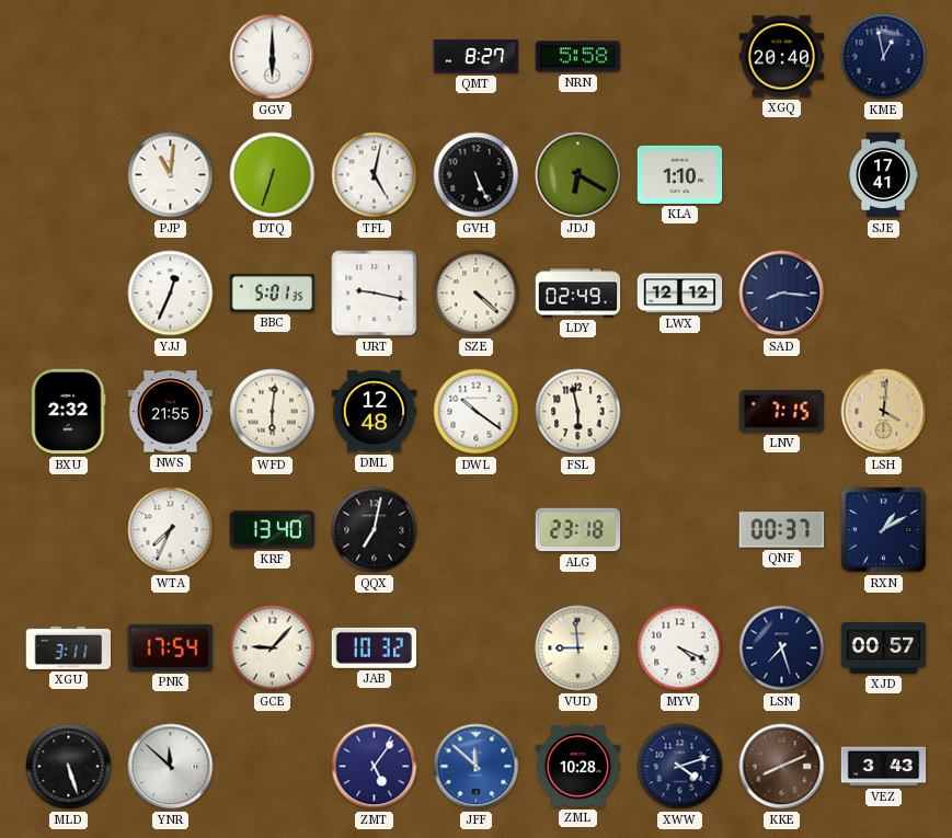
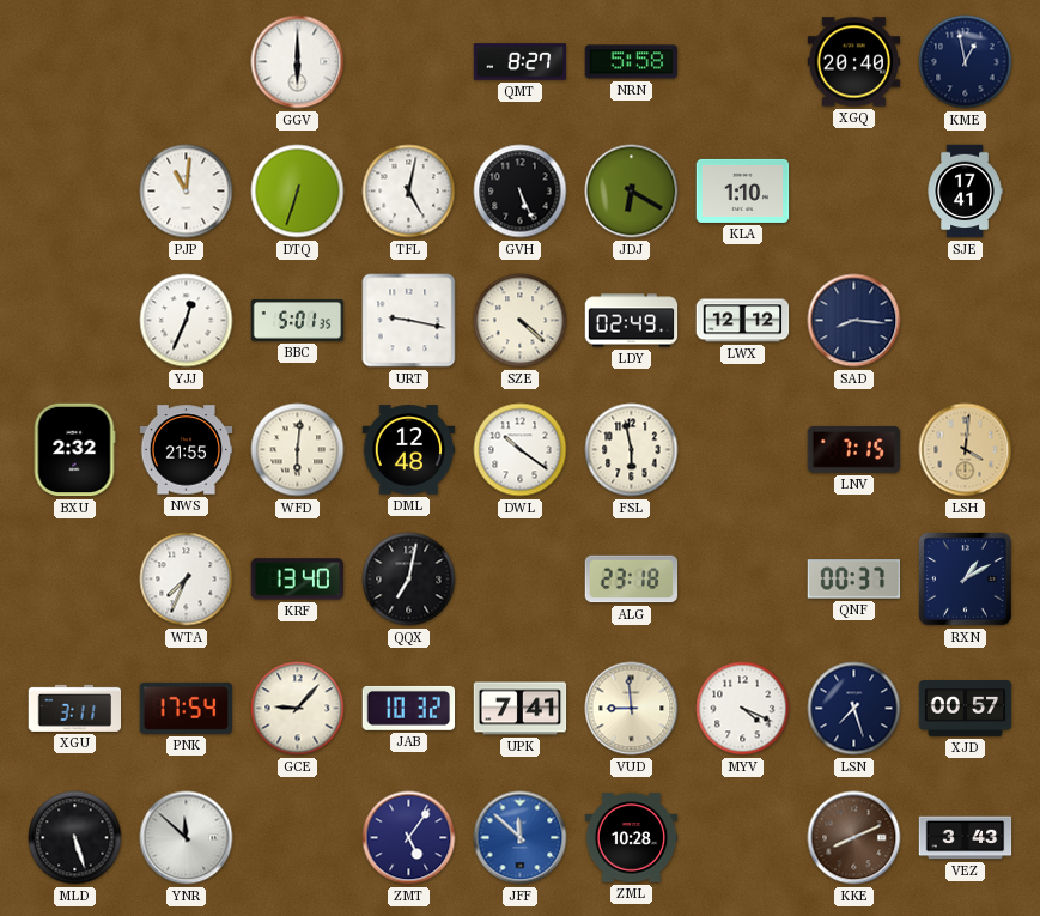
UPK: none -> 7:41 (521, 709)
XWW: 4:12 -> none (680, 767)
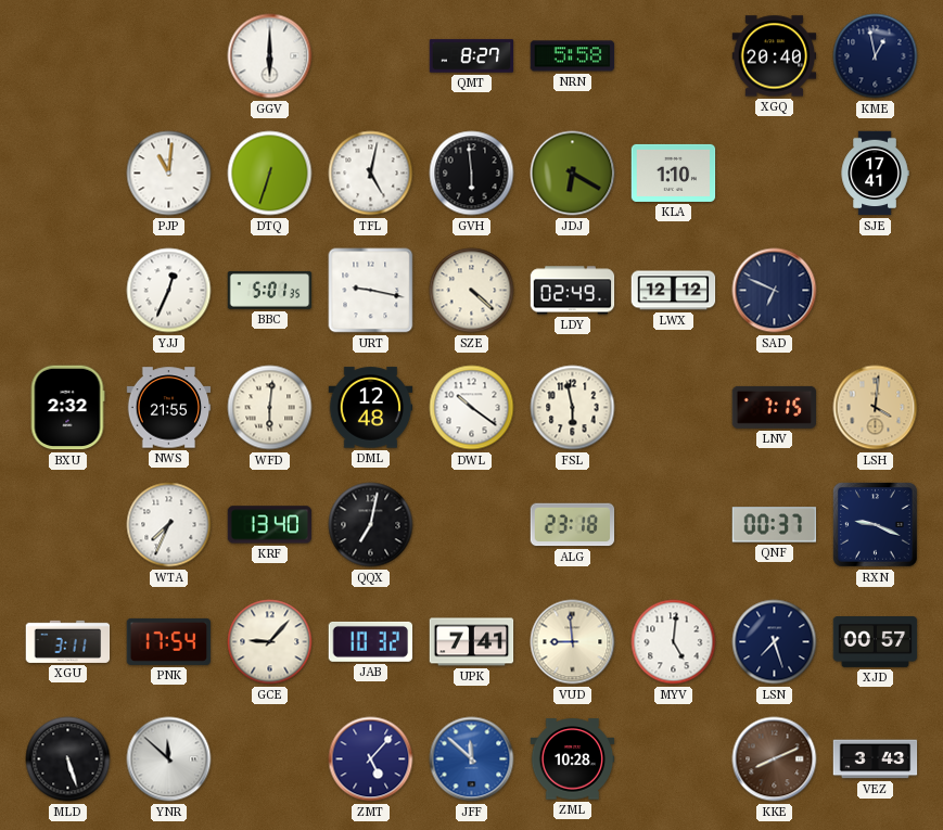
GVH: 5:26 -> 5:59 (472, 174)
SAD: 8:16 -> 6:49 (775, 291)
RXN: 1:10 -> 9:19 (876, 525)
MYV: 4:19 -> 5:01 (674, 642)
ZMT: 5:06 -> 5:07 (371, 759)
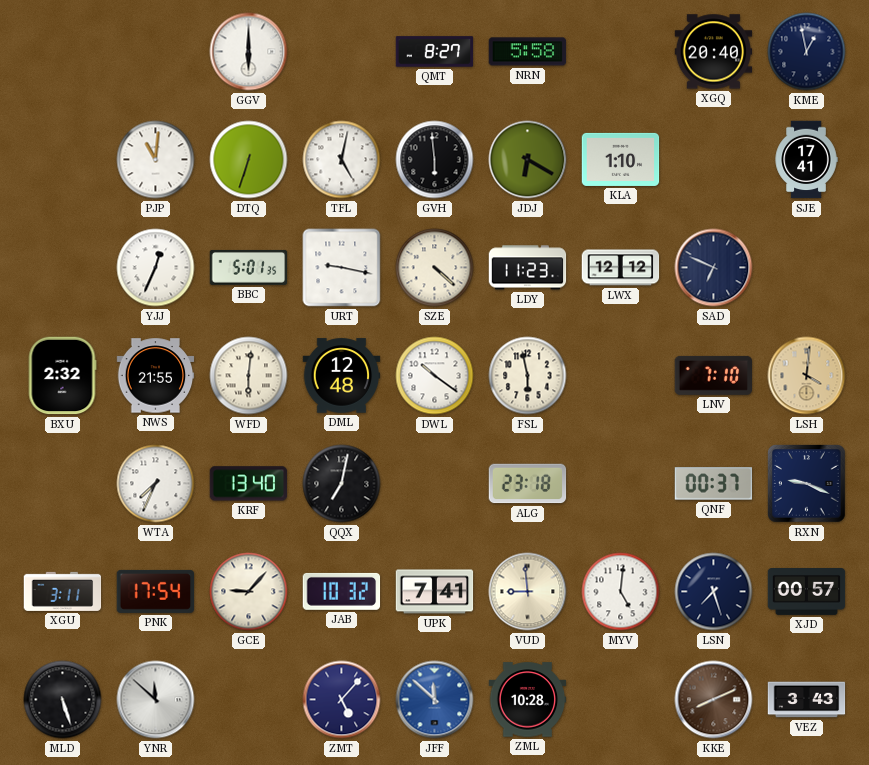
LDY: 02:49 -> 11:23 (528, 268)
LNV: 7:15 -> 7:10 (714, 375)
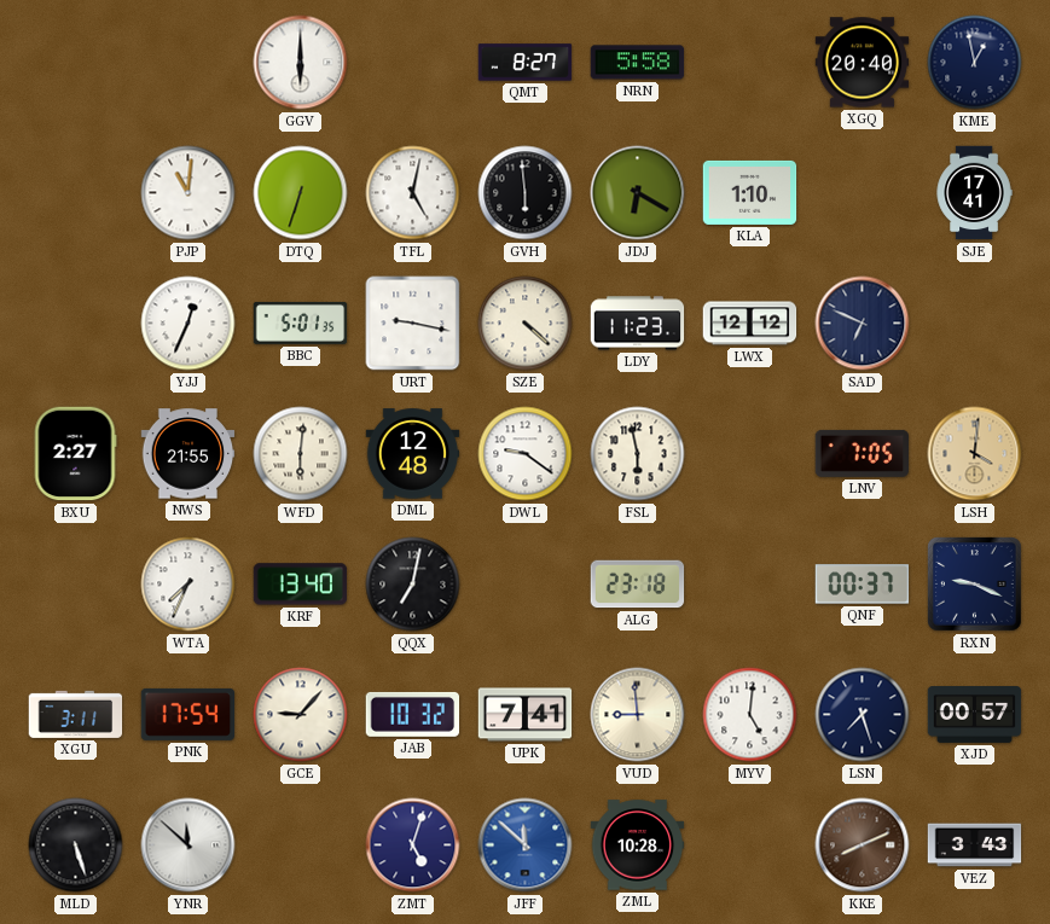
BXU: 2:32 -> 2:27 (75, 454)
DWL: 10:21 -> 9:21 (526, 454)
LNV: 7:10 -> 7:05 (863, 453)
ZMT: 5:07 -> 5:03 (413, 845)
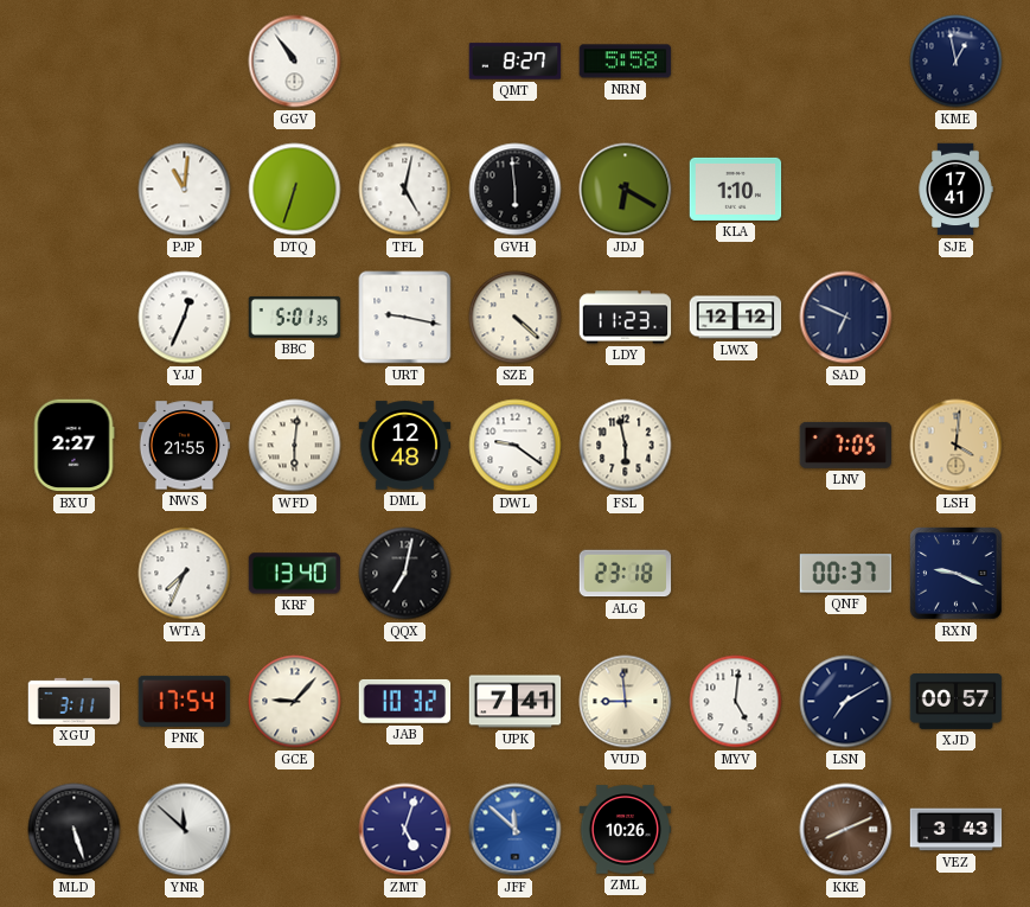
GGV: 6:00 -> 10:54 (295, 62)
XGQ: 20:40 -> none (863, 63)
LSN: 7:27 -> 7:10 (846, 702)
ZML: 10:28 -> 10:26 (626, 830)
